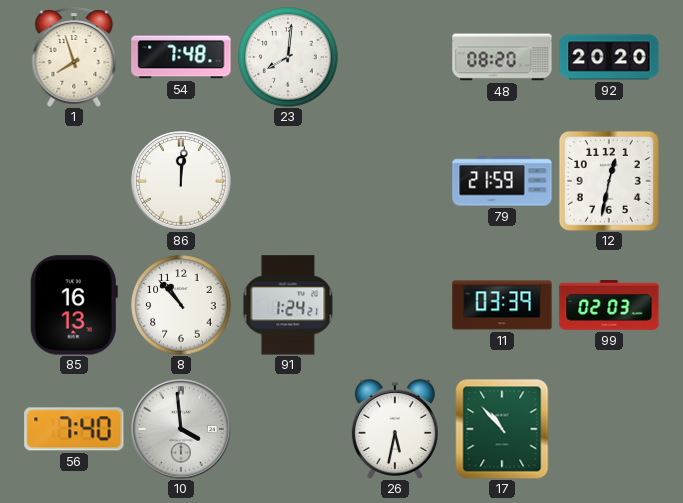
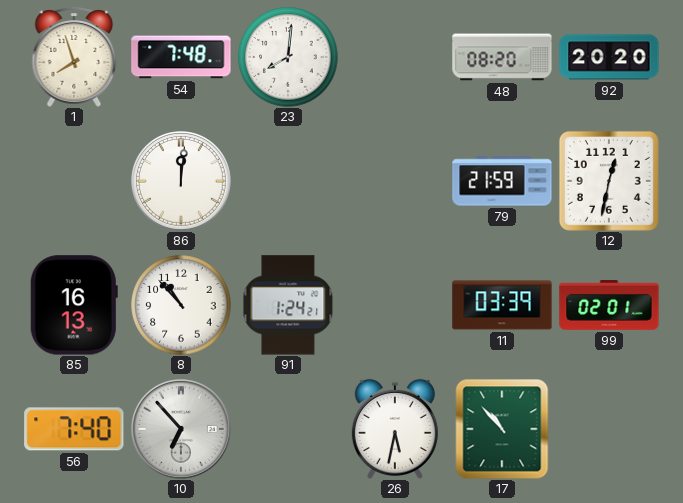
99: 02:03 -> 02:01 (609, 306)
10: 3:59 -> 6:53 (182, 430)
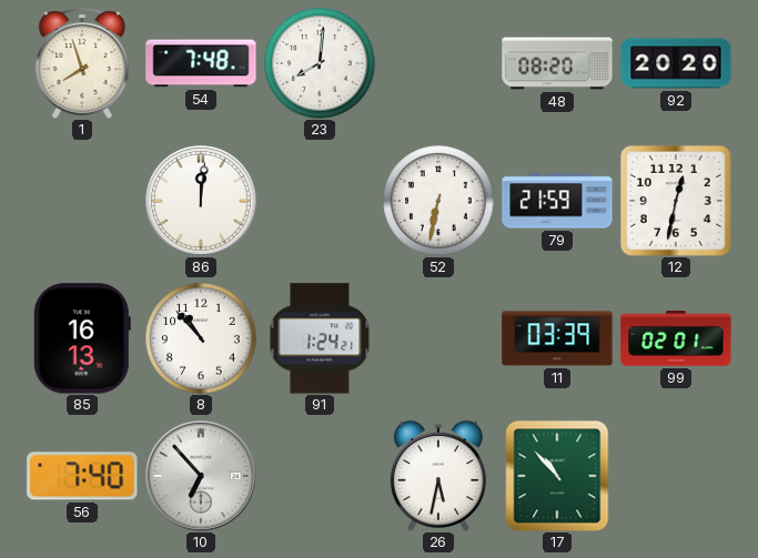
52: none -> 6:32 (438, 201)
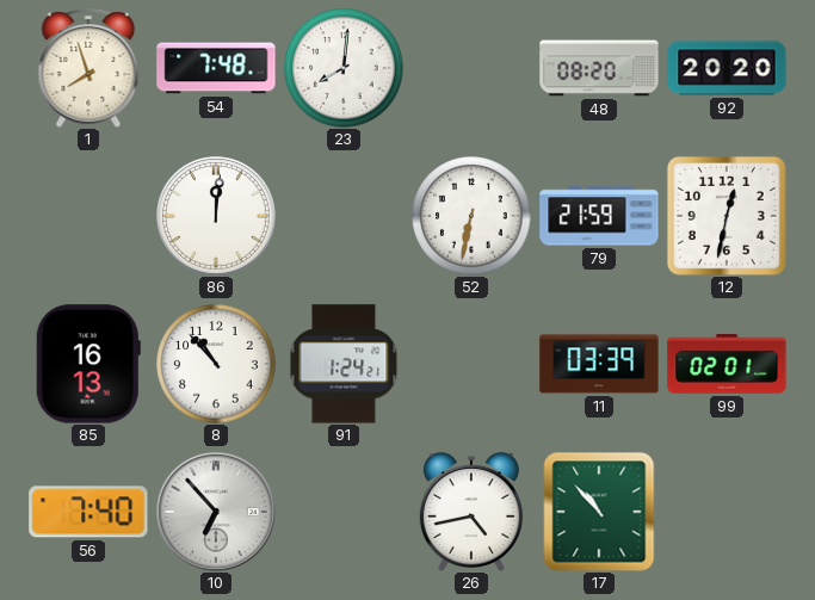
26: 5:32 -> 4:43 (471, 511)
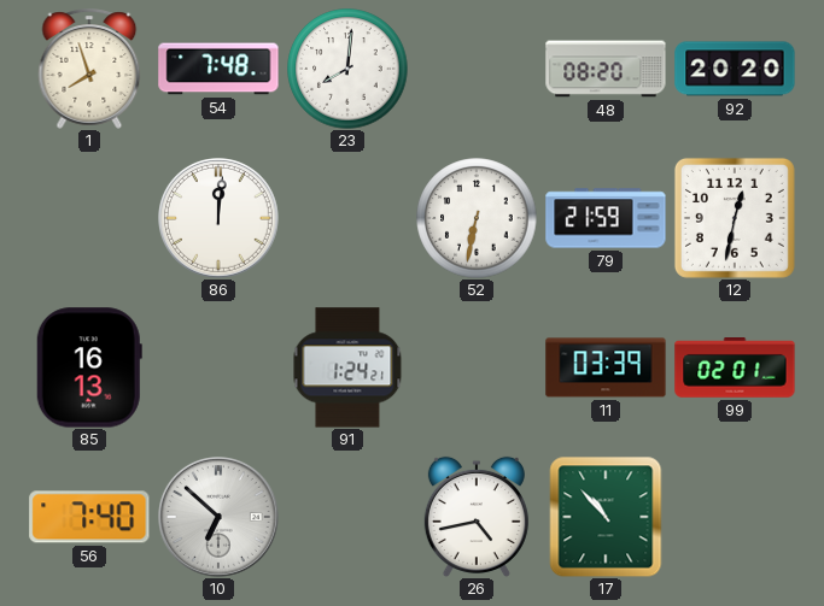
8: 10:53 -> none (216, 364)
10: 6:53 -> 6:52 (220, 518)
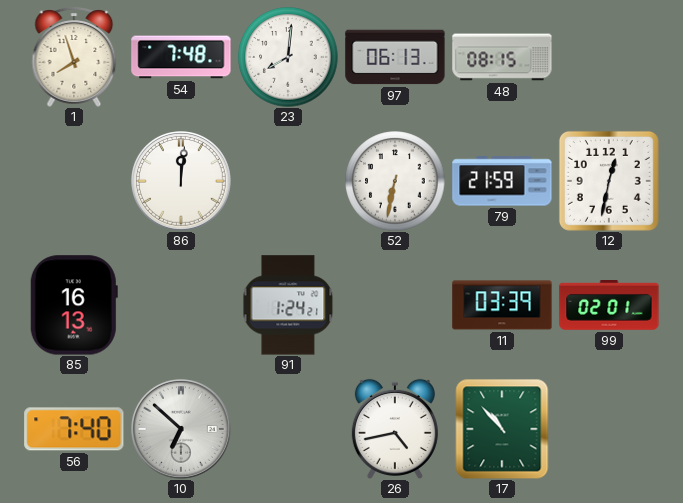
97: none -> 06:13 (395, 57)
48: 08:20 -> 08:15 (502, 57)
92: 20:20 -> none (735, 69)
